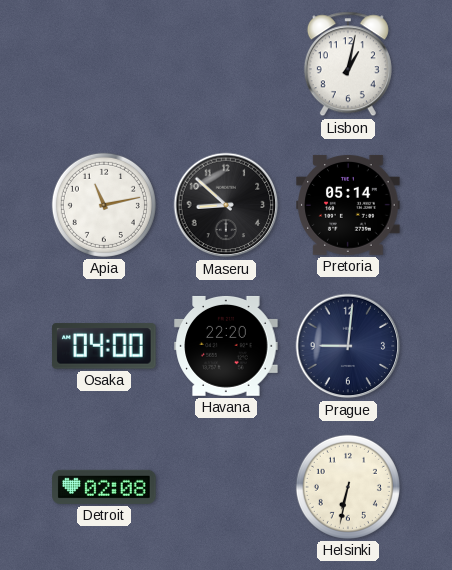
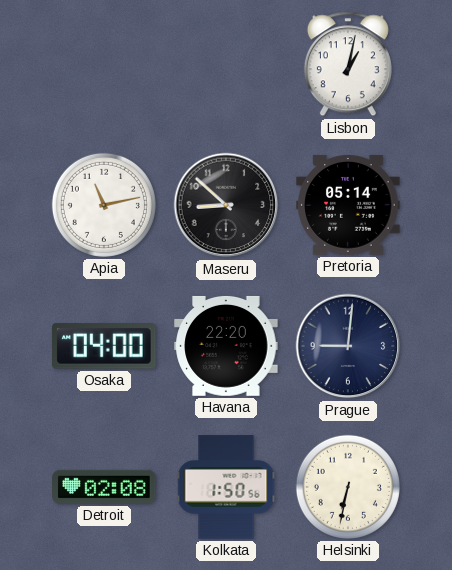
Kolkata: none -> 1:50 (226, 487)
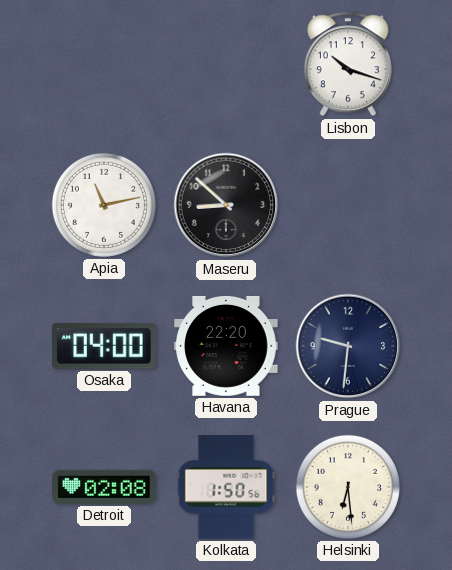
Lisbon: 1:02 -> 10:18 (348, 64)
Pretoria: 05:14 -> none (348, 205)
Prague: 9:01 -> 9:31 (348, 346)
Helsinki: 6:32 -> 6:29 (348, 487)
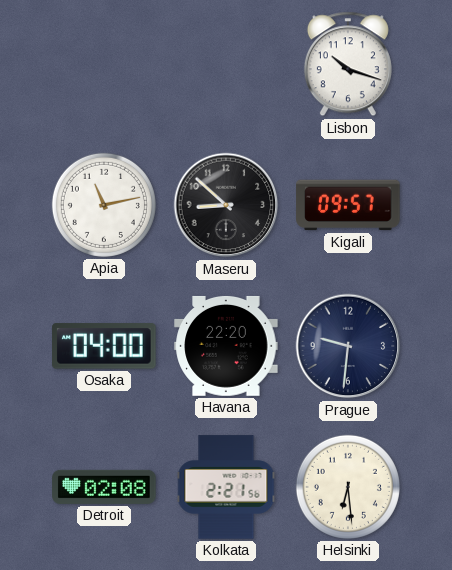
Kigali: none -> 09:57 (348, 205)
Kolkata: 1:50 -> 2:21 (226, 487)
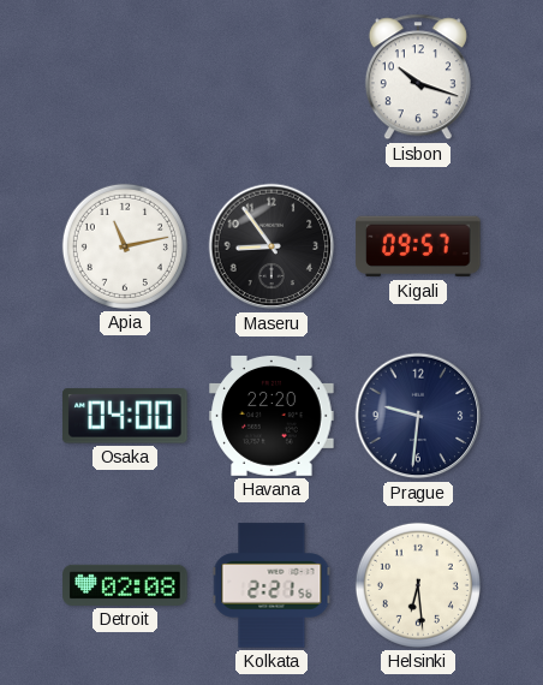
Maseru: 8:52 -> 8:54 (271, 246)
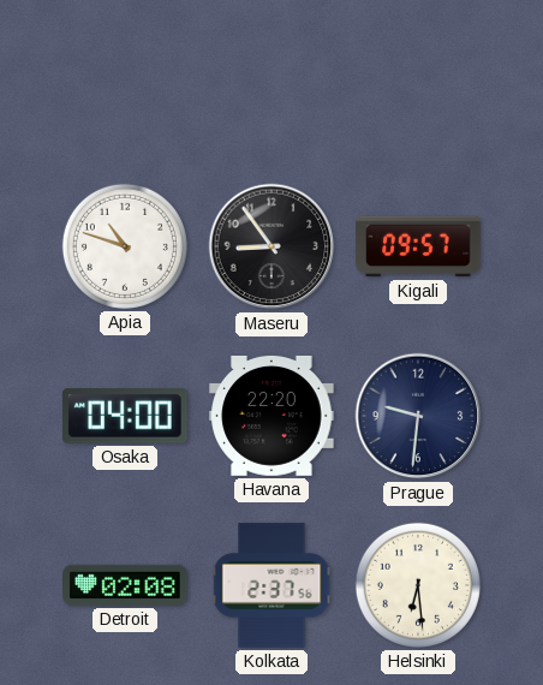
Lisbon: 10:18 -> none (418, 77)
Apia: 11:13 -> 10:48 (125, 246)
Kolkata: 2:21 -> 2:37 (271, 585)
